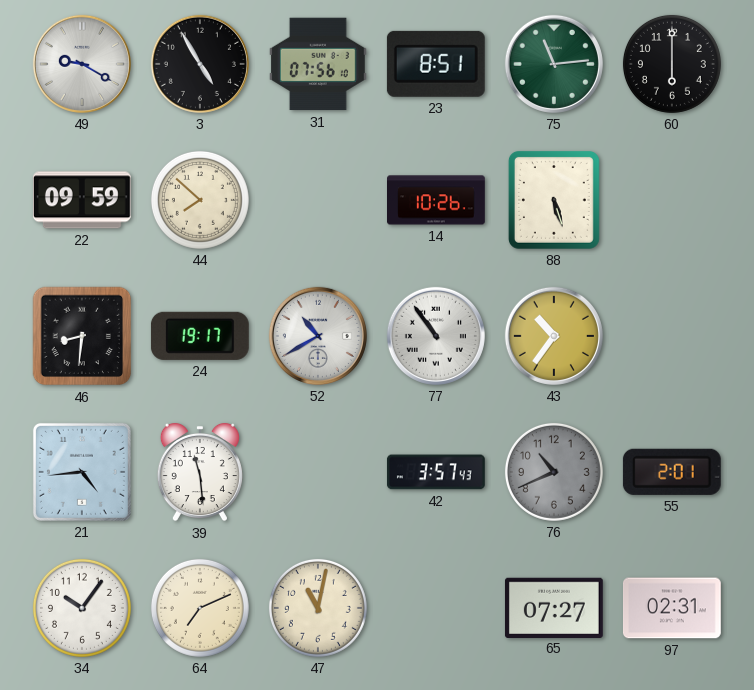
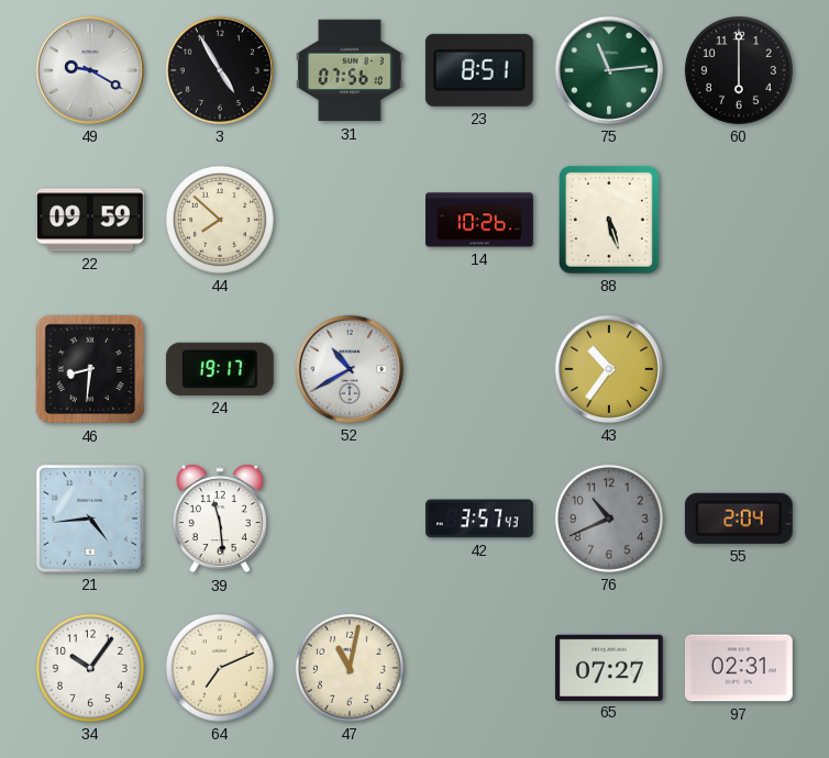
77: 10:54 -> none (436, 336)
55: 2:01 -> 2:04 (739, 519)
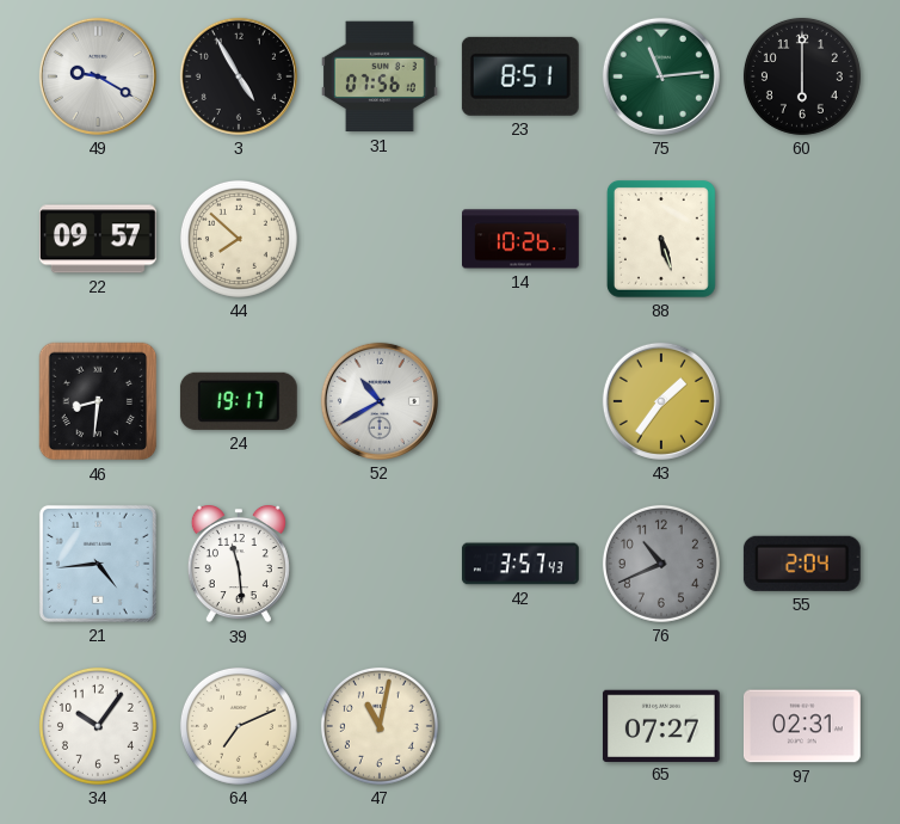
22: 09:59 -> 09:57 (98, 239)
43: 10:36 -> 1:36 (661, 401)
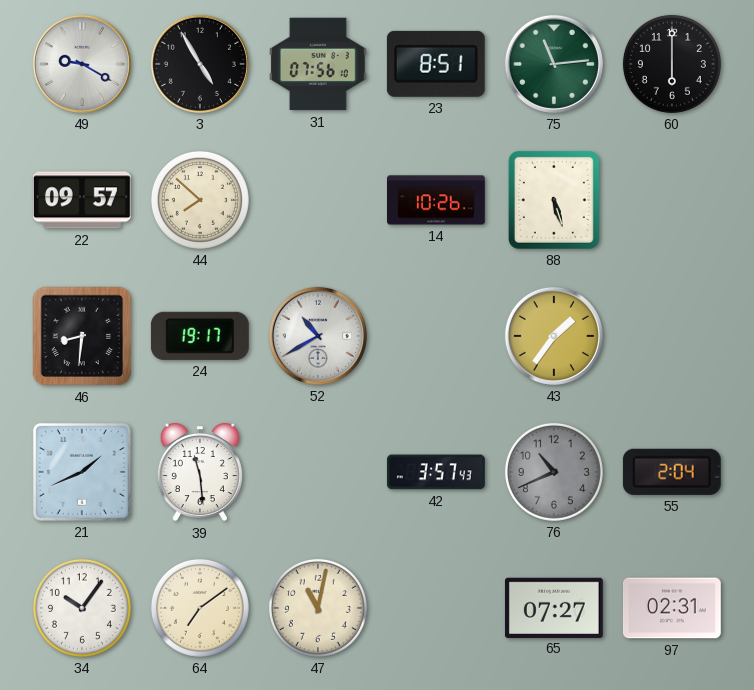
21: 4:44 -> 1:41 (82, 472)
64: 7:11 -> 7:09 (200, 608)
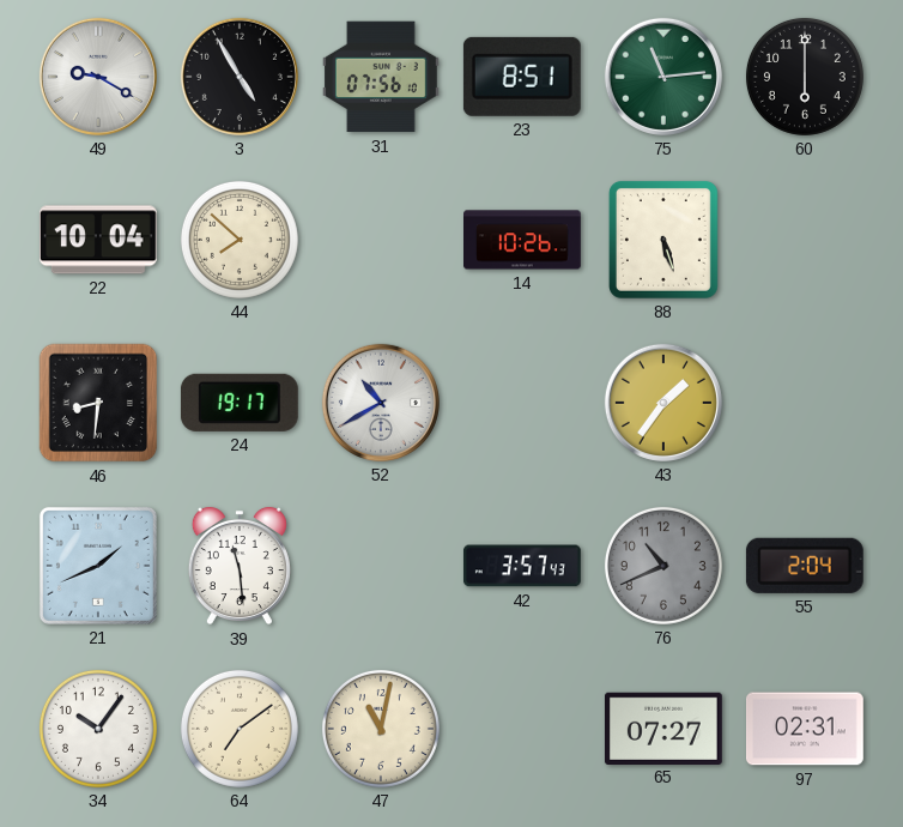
22: 09:57 -> 10:04 (98, 240)
